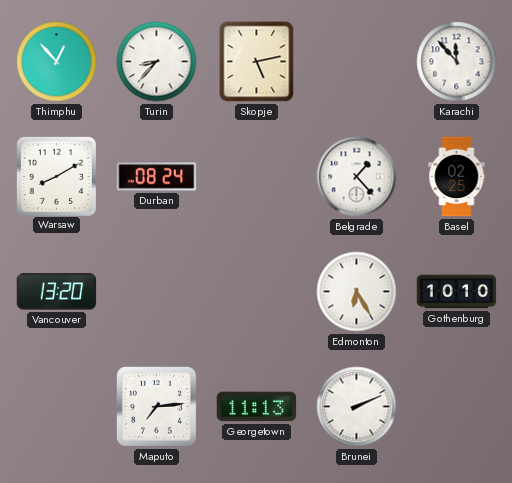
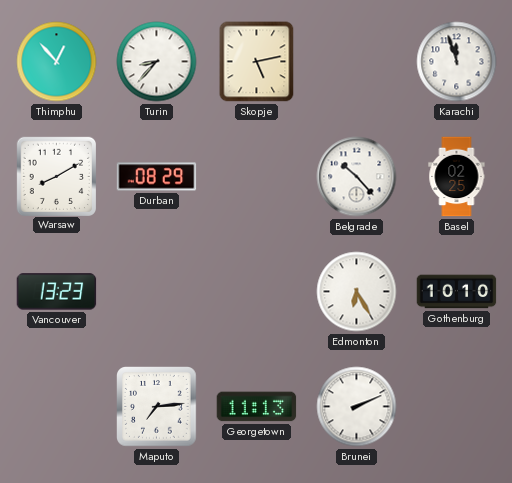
Karachi: 11:53 -> 11:57 (457, 62)
Durban: 08:24 -> 08:29 (157, 177)
Belgrade: 1:23 -> 10:23 (357, 177)
Vancouver: 13:20 -> 13:23 (57, 292)
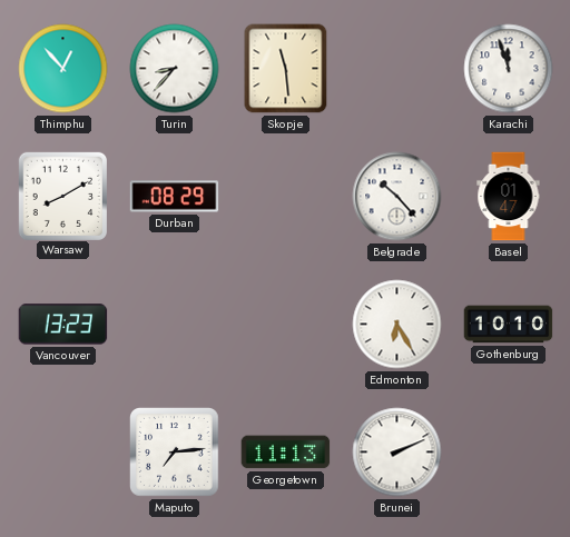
Skopje: 5:13 -> 11:29 (286, 69)
Basel: 02:25 -> 01:47 (509, 197)
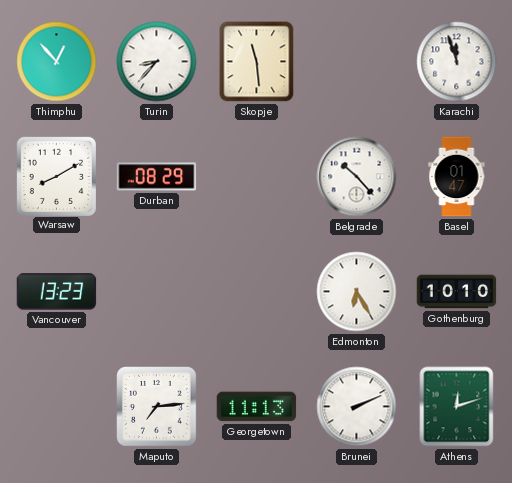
Athens: none -> 12:12 (457, 407)
